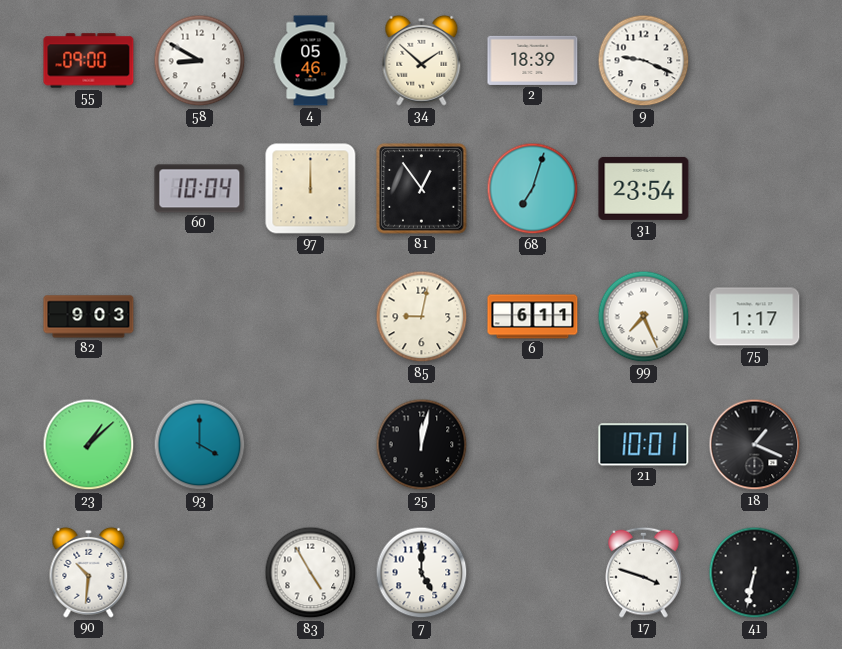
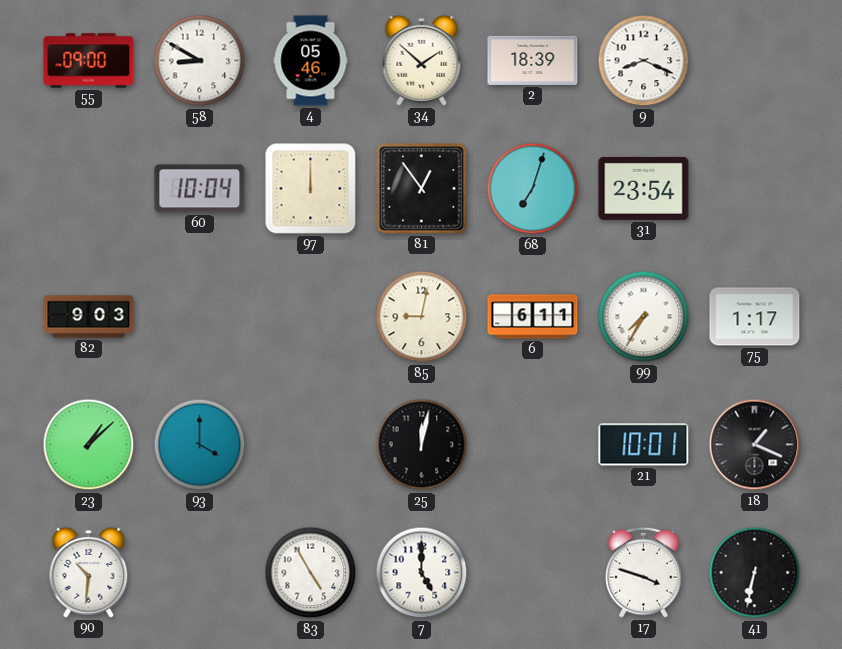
9: 9:19 -> 8:19 (644, 61)
99: 7:26 -> 7:35 (644, 317)
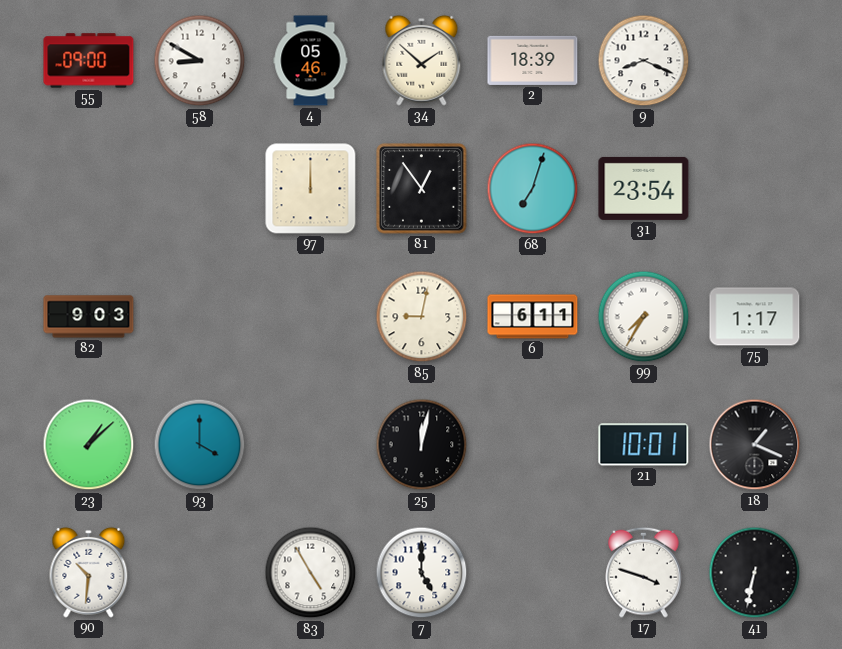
60: 10:04 -> none (200, 189)
